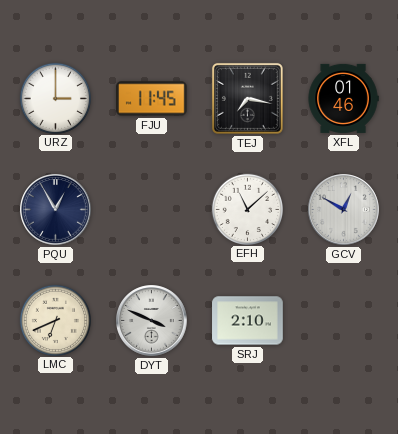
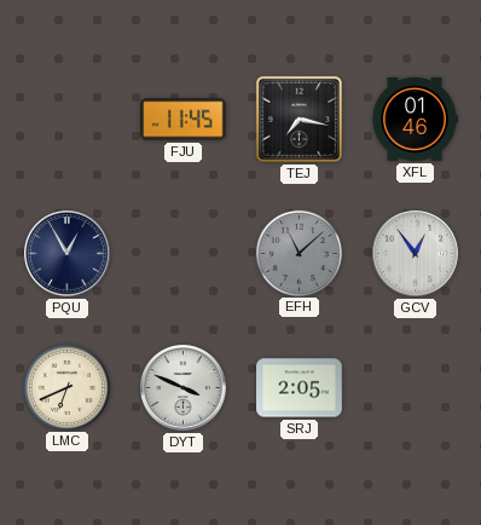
URZ: 3:00 -> none (55, 98)
EFH dial: white -> grey (299, 253)
GCV: 12:50 -> 12:54 (416, 254)
SRJ: 2:10 -> 2:05 (300, 388)
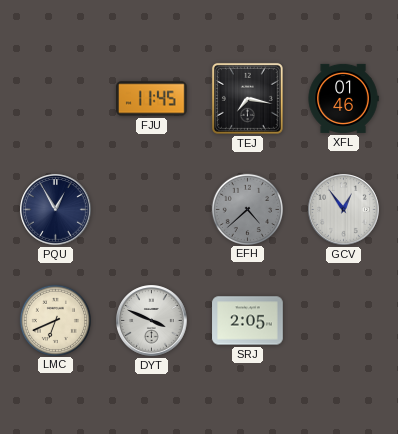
EFH: 11:08 -> 4:38 (247, 209)
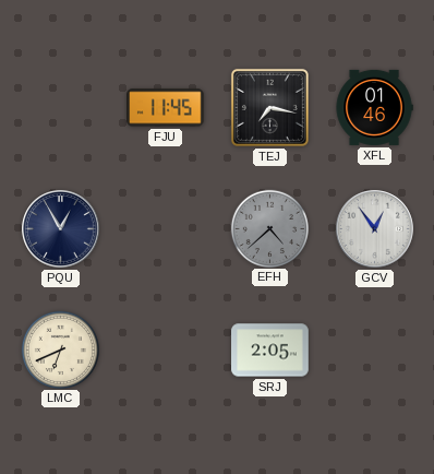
DYT: 3:49 -> none (152, 321)
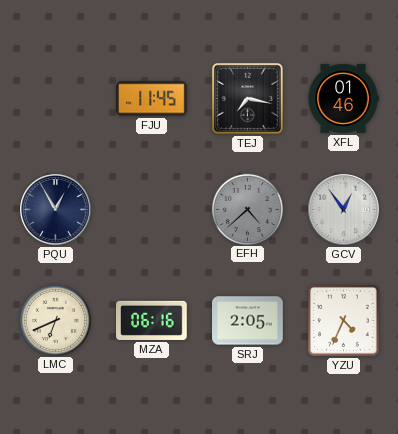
MZA: none -> 06:16 (152, 320)
YZU: none -> 4:34 (343, 320)
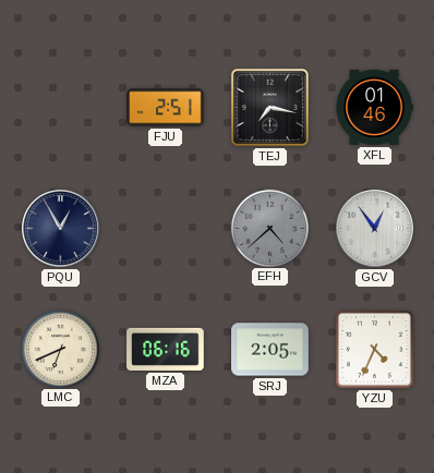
FJU: 11:45 -> 2:51 (166, 108)
